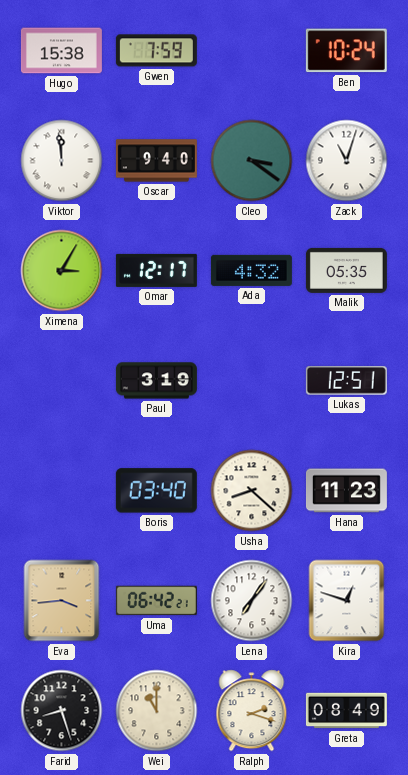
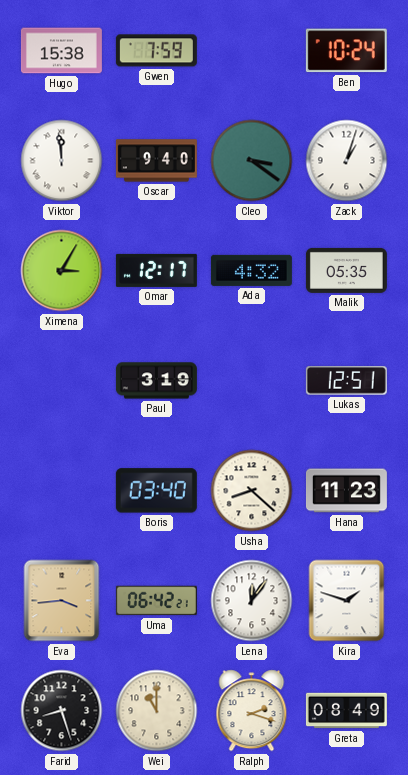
Zack: 11:03 -> 1:03 (347, 161)
Lena: 7:06 -> 12:06 (252, 601)
Kira: 12:48 -> 1:48 (347, 601)
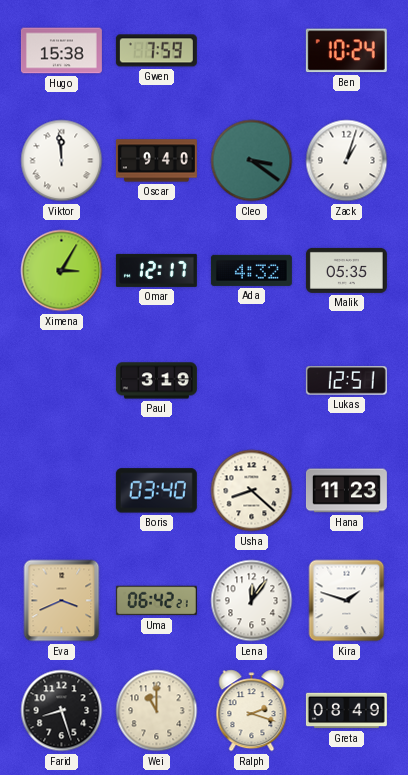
Eva: 3:44 -> 3:41 (62, 601)
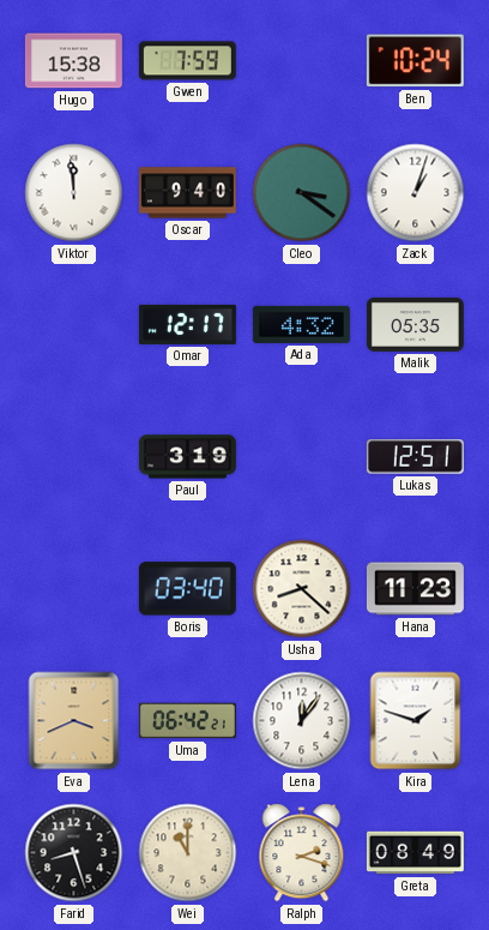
Ximena: 3:05 -> none (62, 271)
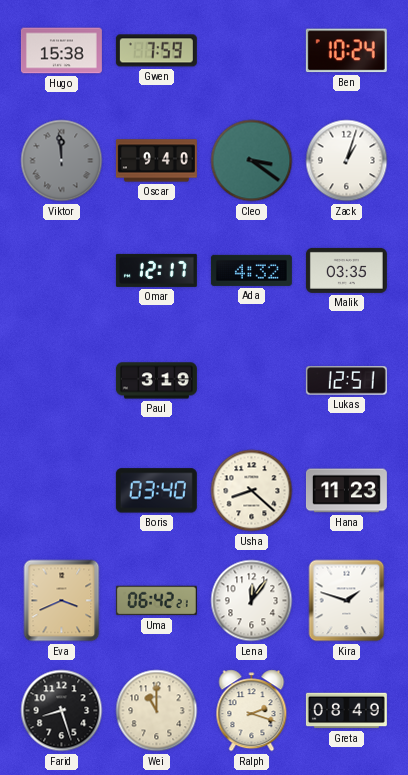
Viktor dial: white -> grey (62, 161)
Malik: 05:35 -> 03:35 (346, 270)
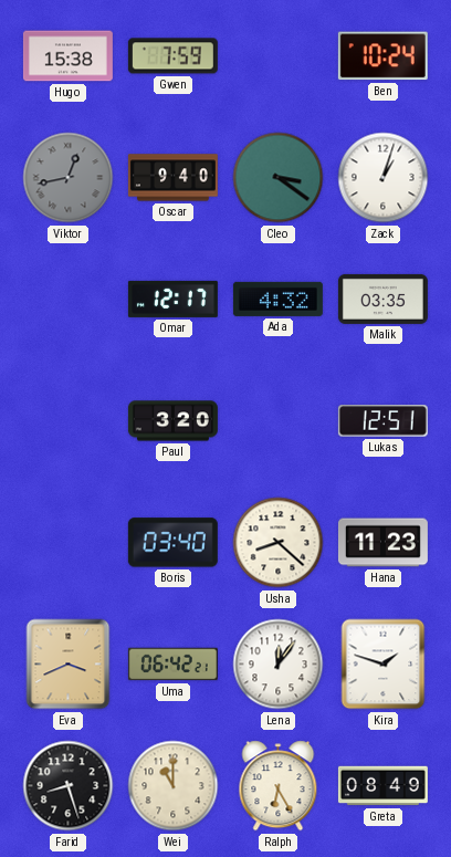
Viktor: 11:59 -> 12:43 (69, 178)
Paul: 3:19 -> 3:20 (172, 421)
Ralph: 2:18 -> 6:25 (279, 786)
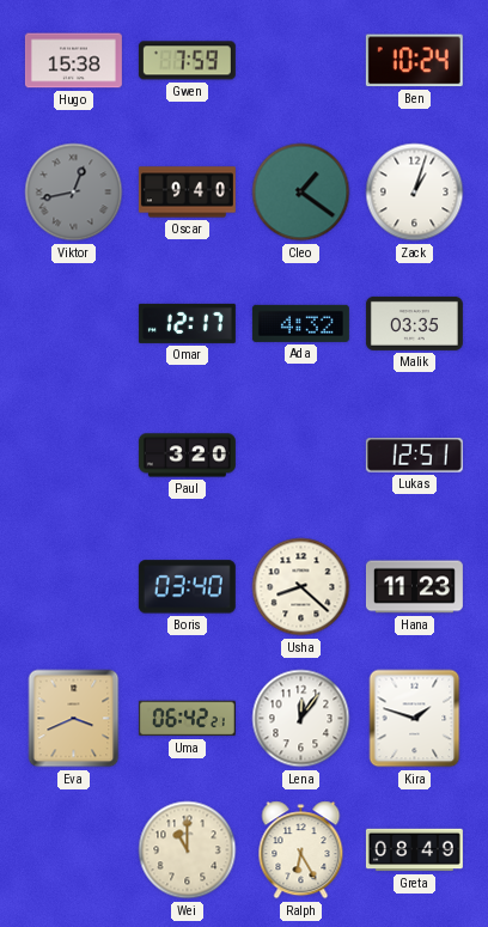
Cleo: 3:21 -> 1:21 (301, 193)
Farid: 8:27 -> none (69, 786)
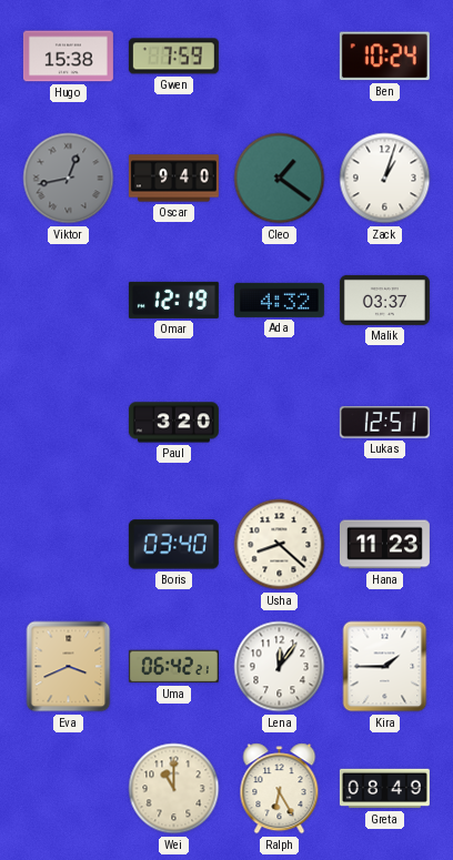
Omar: 12:17 -> 12:19 (173, 300)
Malik: 03:35 -> 03:37 (384, 300)
Kira: 1:48 -> 1:45 (385, 667)
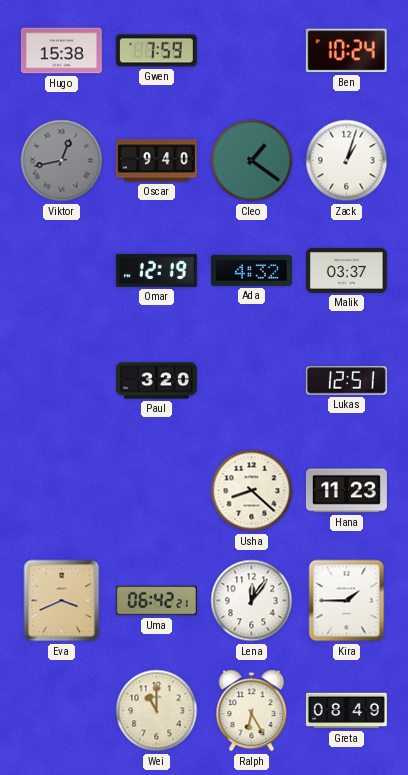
Boris: 03:40 -> none (173, 545)
